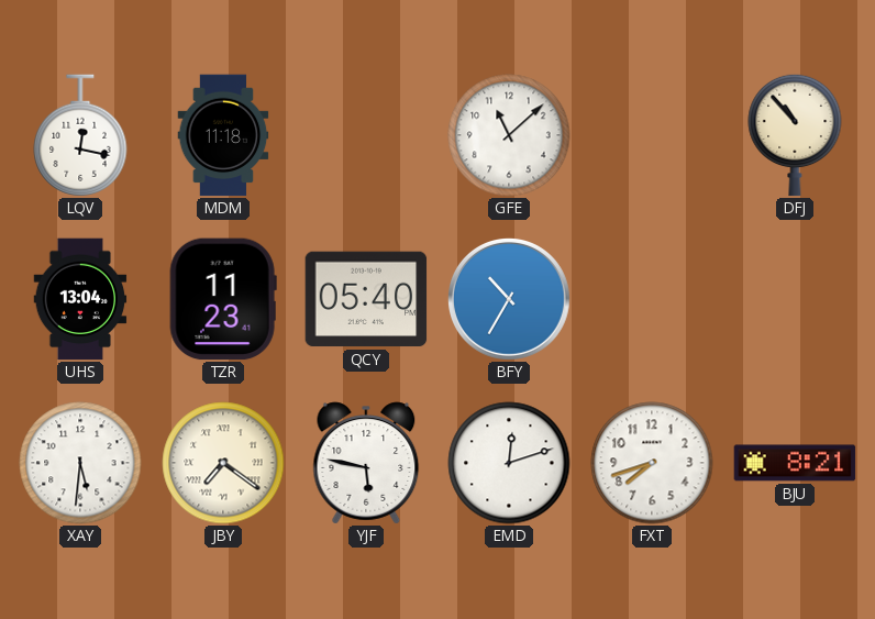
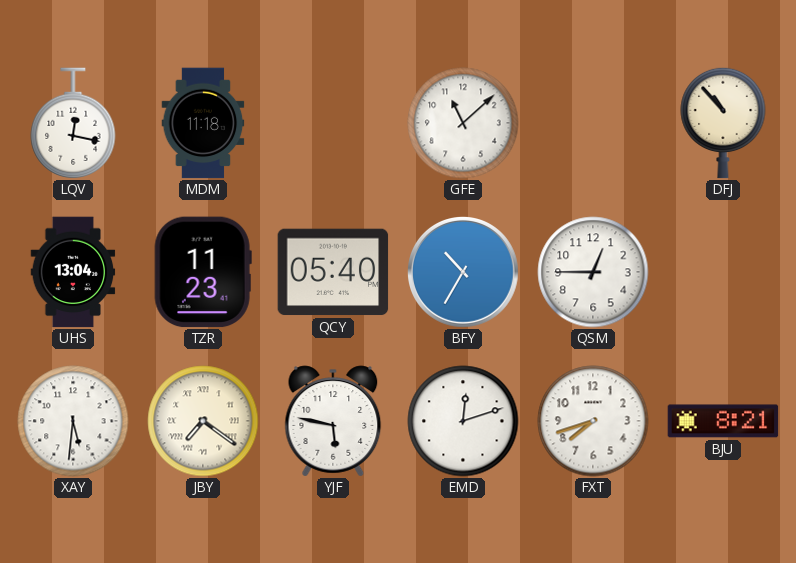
QSM: none -> 12:45 (593, 272)
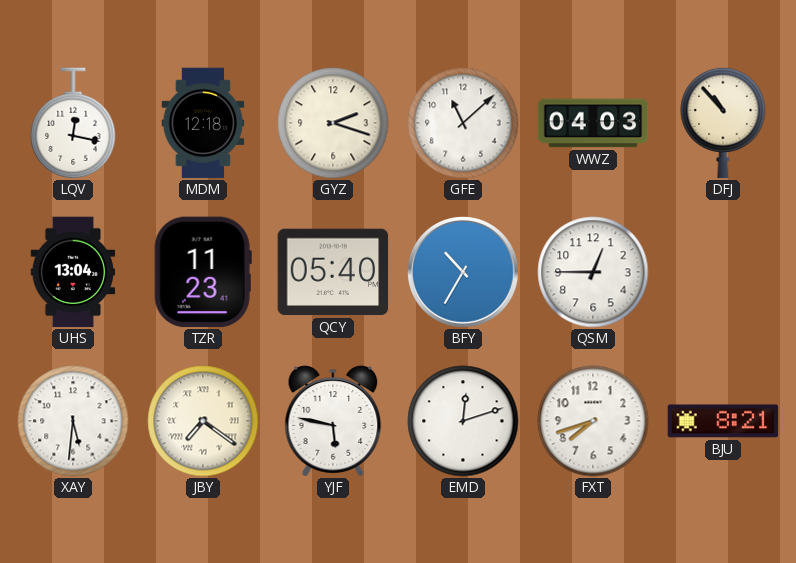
MDM: 11:18 -> 12:18 (203, 123)
GYZ: none -> 2:18 (333, 123)
WWZ: none -> 04:03 (593, 123)
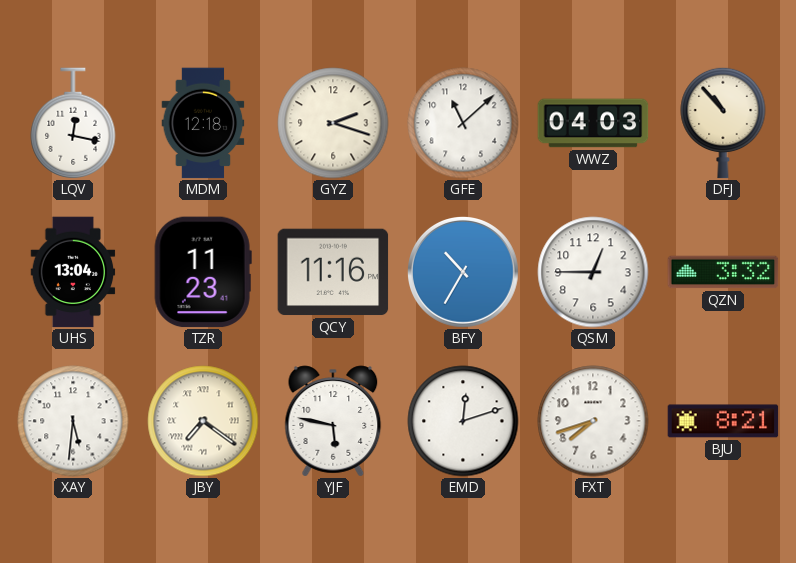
QCY: 05:40 -> 11:16 (333, 272)
QZN: none -> 3:32 (723, 272)
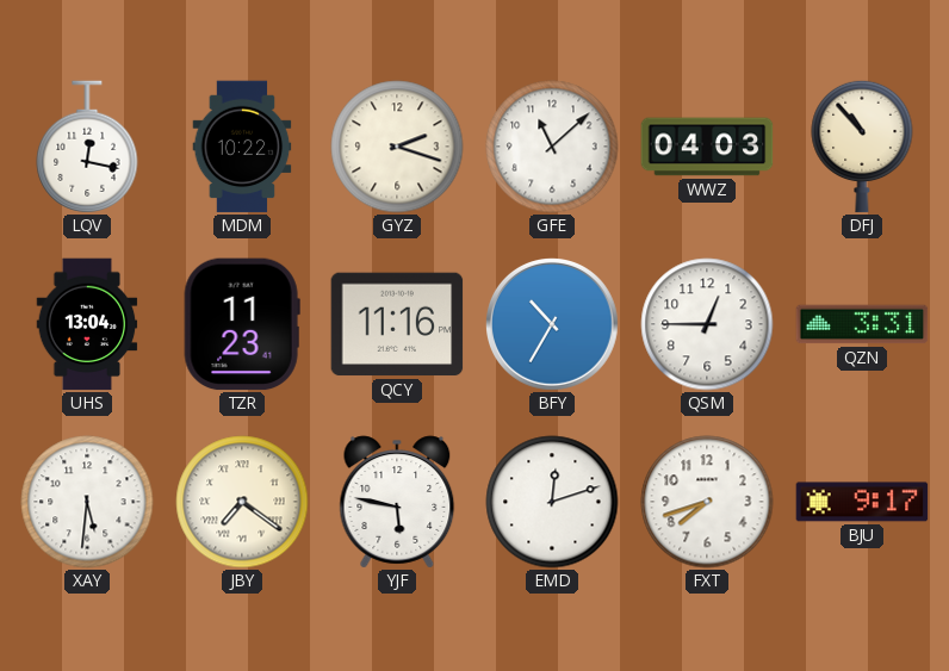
MDM: 12:18 -> 10:22 (242, 147)
QZN: 3:32 -> 3:31 (862, 324)
BJU: 8:21 -> 9:17 (862, 502)
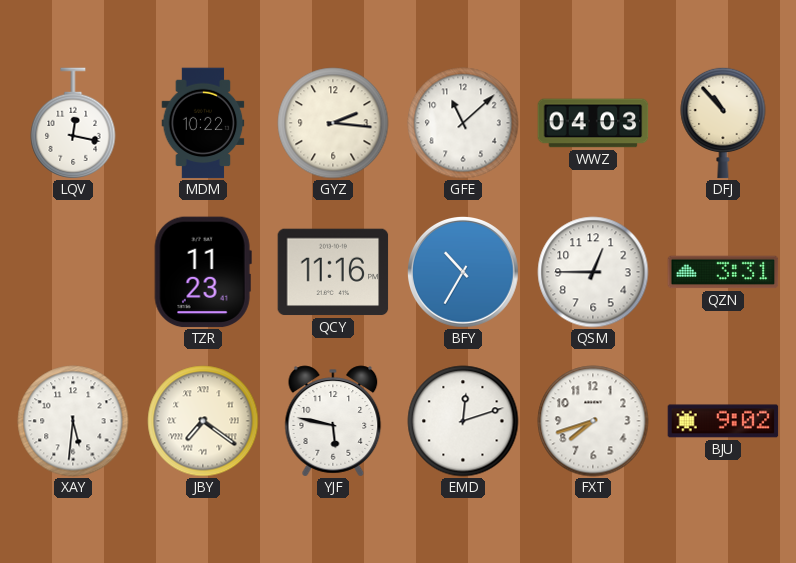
GYZ: 2:18 -> 2:16 (333, 123)
UHS: 13:04 -> none (87, 324)
BJU: 9:17 -> 9:02 (723, 421)
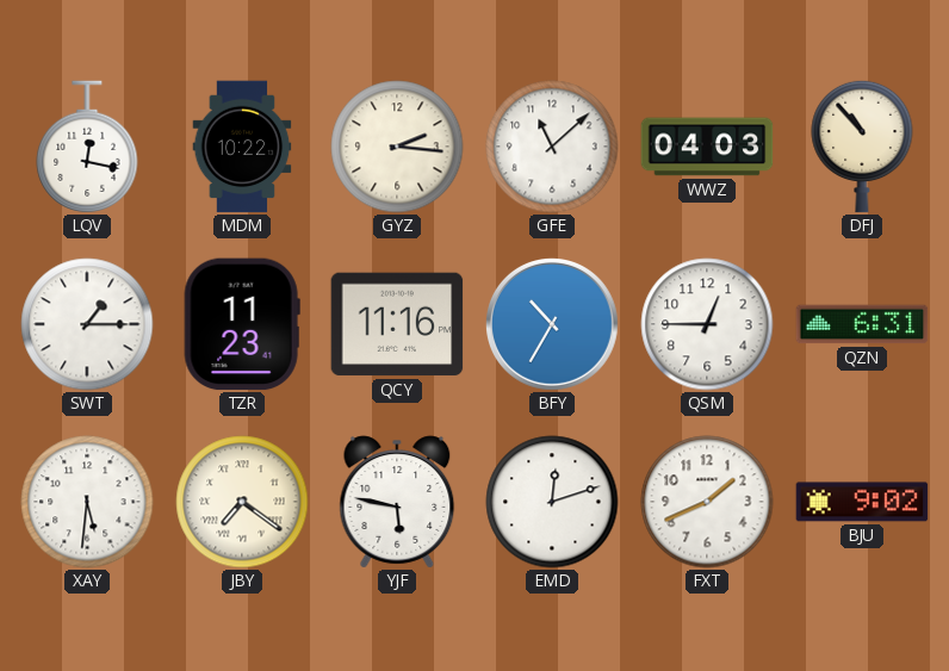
SWT: none -> 1:15 (87, 324)
QZN: 3:31 -> 6:31 (862, 324)
FXT: 7:42 -> 1:41 (707, 502)
